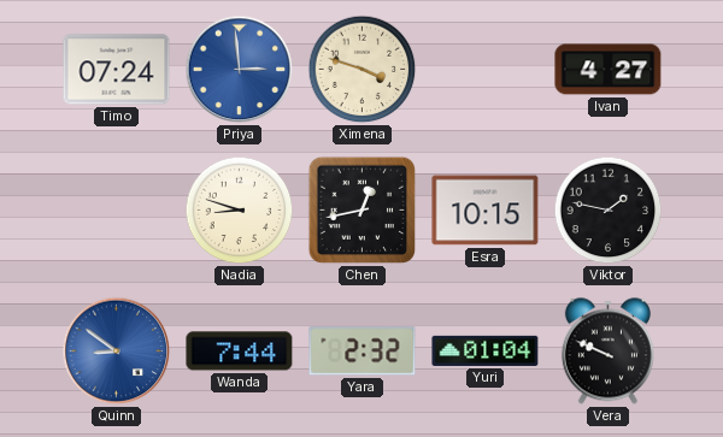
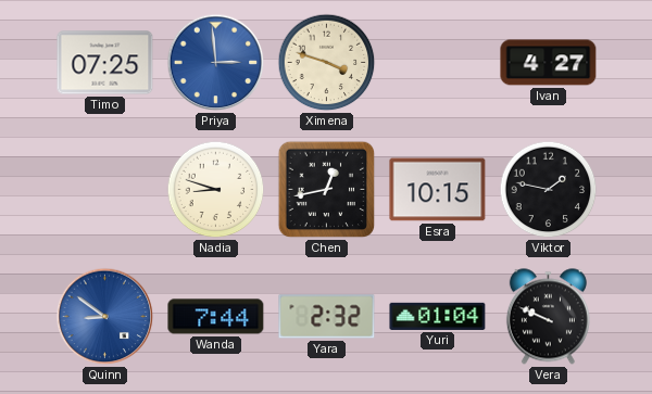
Timo: 07:24 -> 07:25 (105, 63)
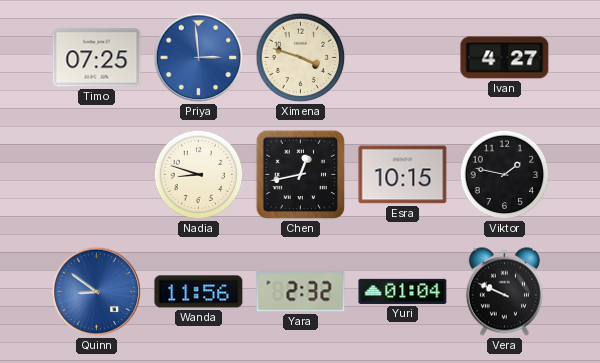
Wanda: 7:44 -> 11:56 (199, 292)
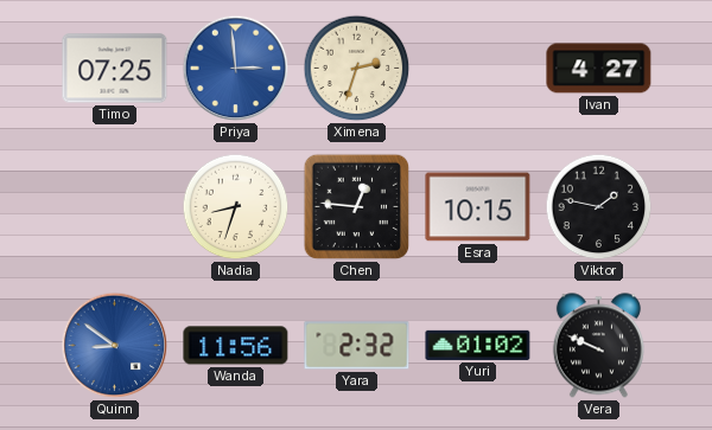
Ximena: 3:48 -> 2:33 (357, 69)
Nadia: 8:48 -> 8:33 (236, 207)
Chen: 12:43 -> 12:46 (357, 207)
Yuri: 01:04 -> 01:02 (478, 345)
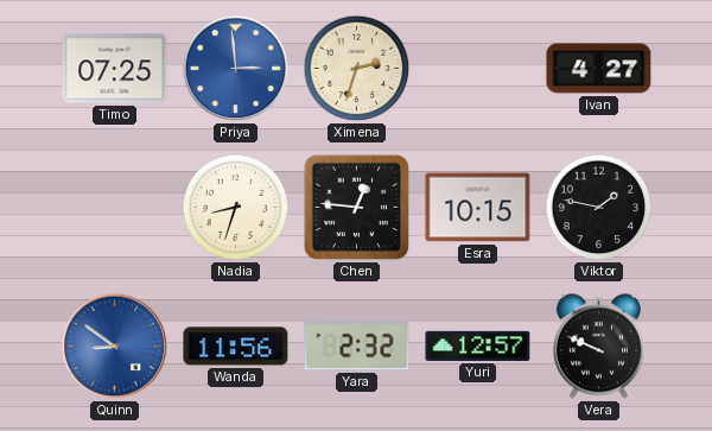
Yuri: 01:02 -> 12:57 (478, 346)
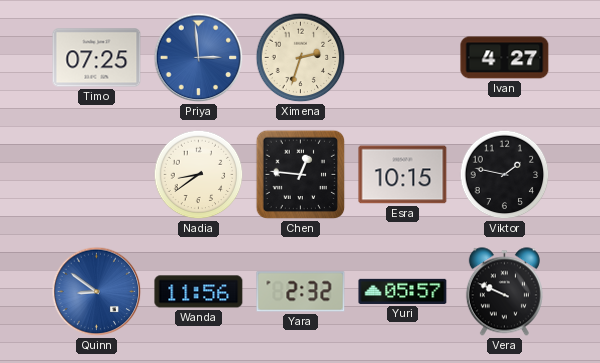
Nadia: 8:33 -> 8:39 (199, 175)
Yuri: 12:57 -> 05:57 (403, 291)
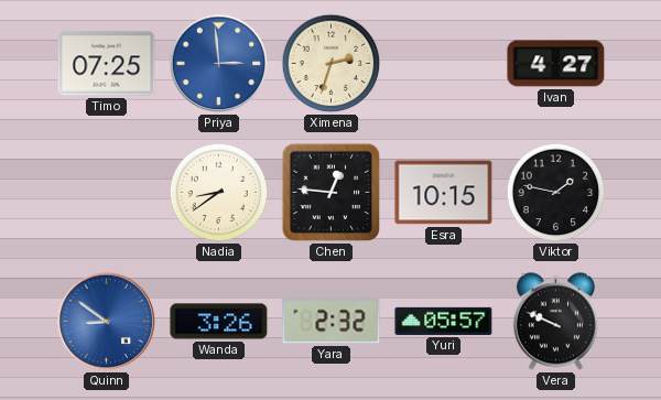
Wanda: 11:56 -> 3:26 (219, 322)
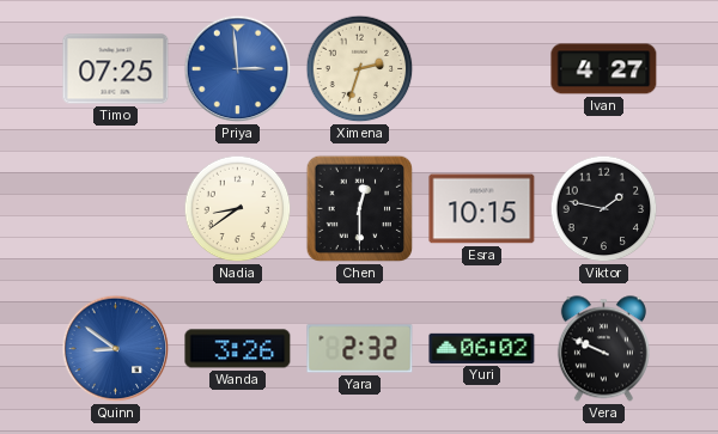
Chen: 12:46 -> 12:30 (360, 209)
Yuri: 05:57 -> 06:02 (482, 348)
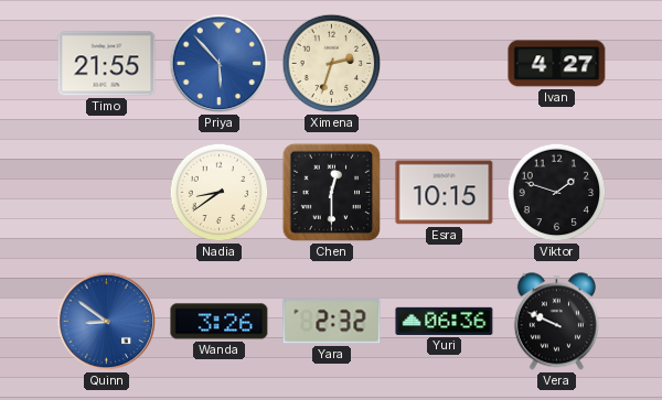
Timo: 07:25 -> 21:55 (107, 64)
Priya: 2:59 -> 5:53 (220, 64)
Viktor: 1:47 -> 1:48 (557, 193)
Yuri: 06:02 -> 06:36 (445, 321)
